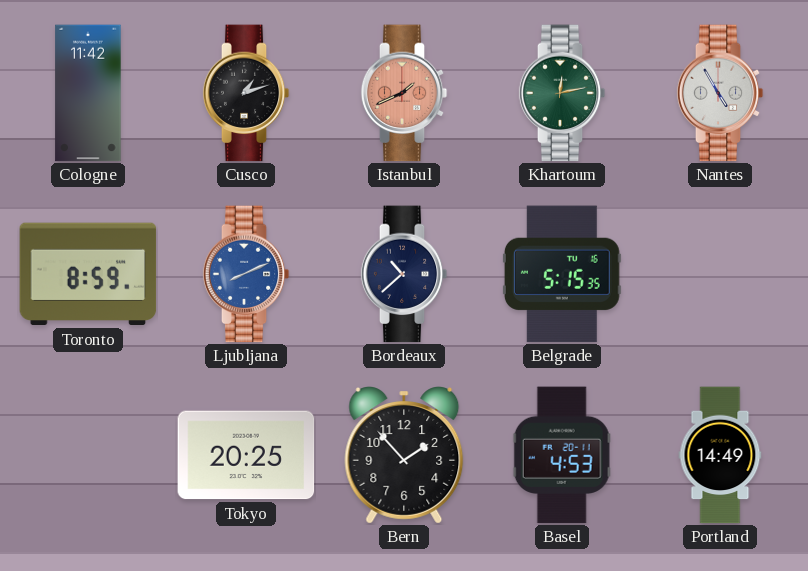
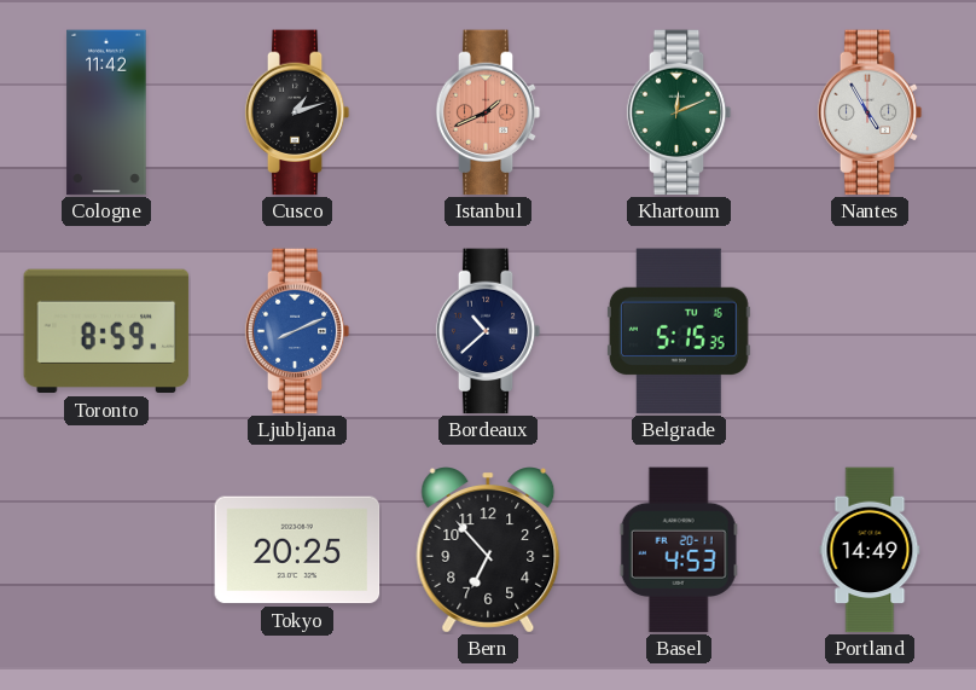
Khartoum: 12:13 -> 12:11 (679, 112)
Bern: 1:53 -> 6:53 (488, 550)
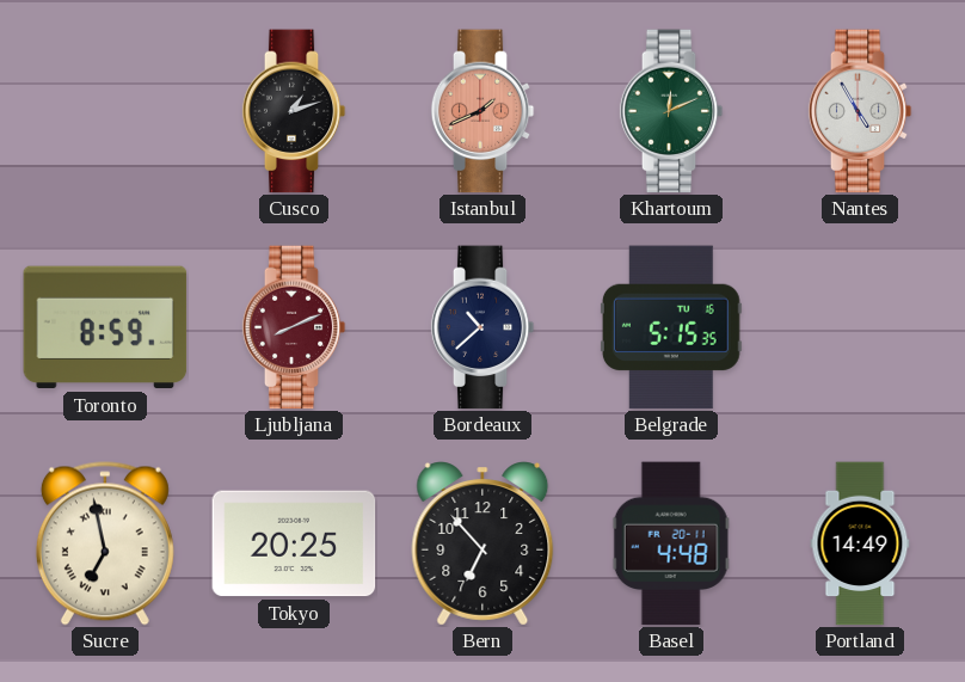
Cologne: 11:42 -> none (106, 112)
Ljubljana dial: blue -> burgundy (294, 327)
Sucre: none -> 6:58 (105, 543)
Basel: 4:53 -> 4:48 (671, 543)
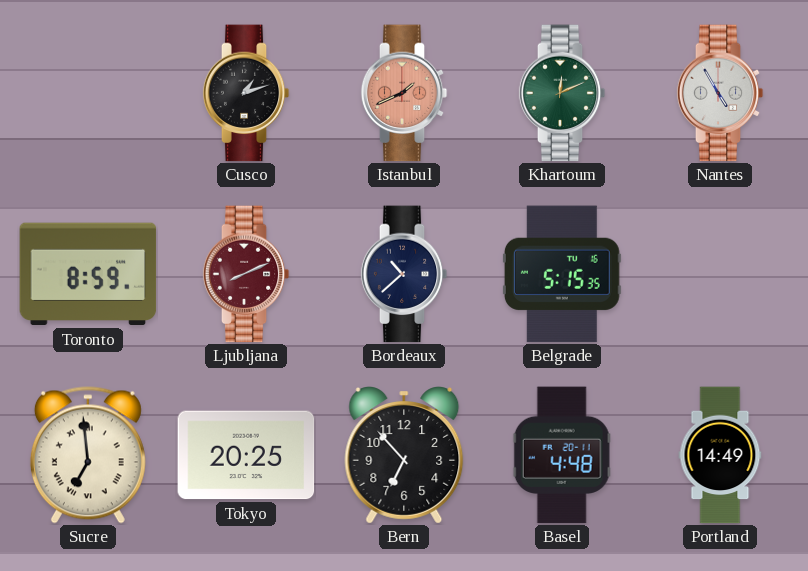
Sucre: 6:58 -> 6:59 (88, 455)
